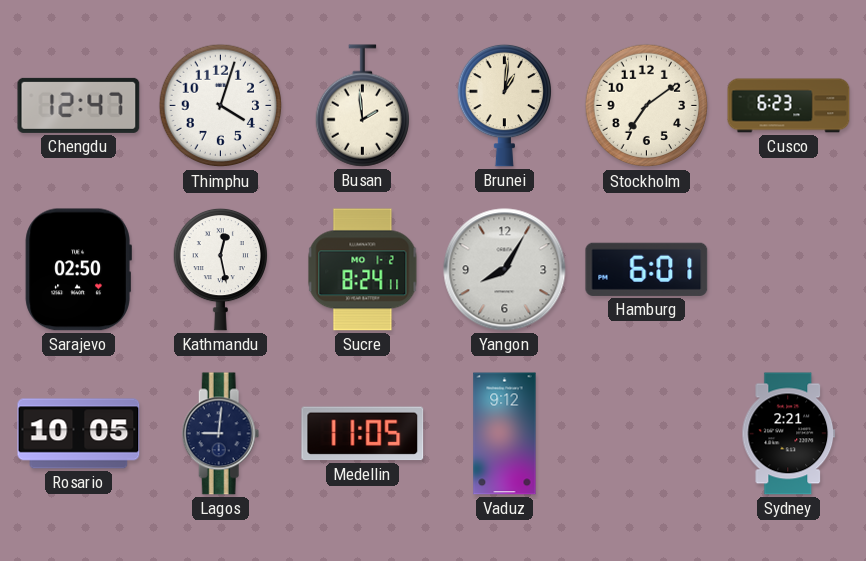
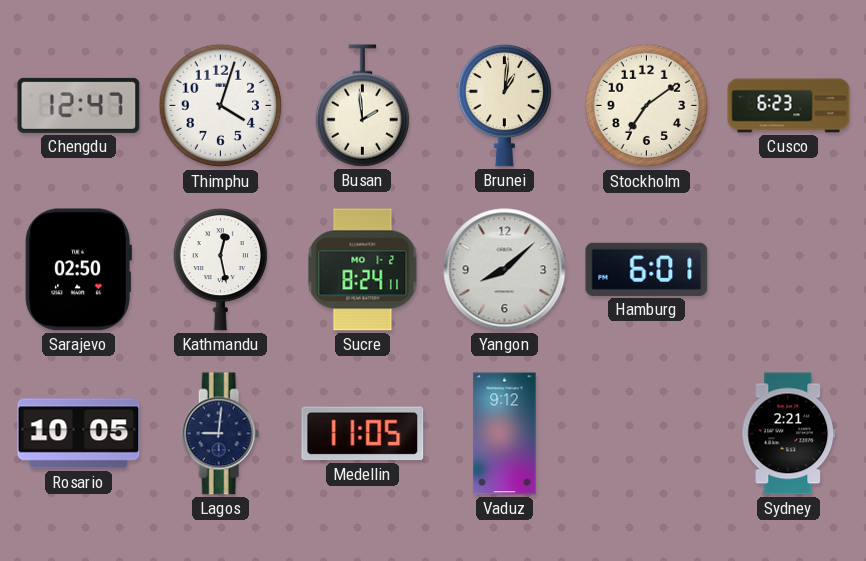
Yangon: 8:05 -> 8:08 (505, 270)
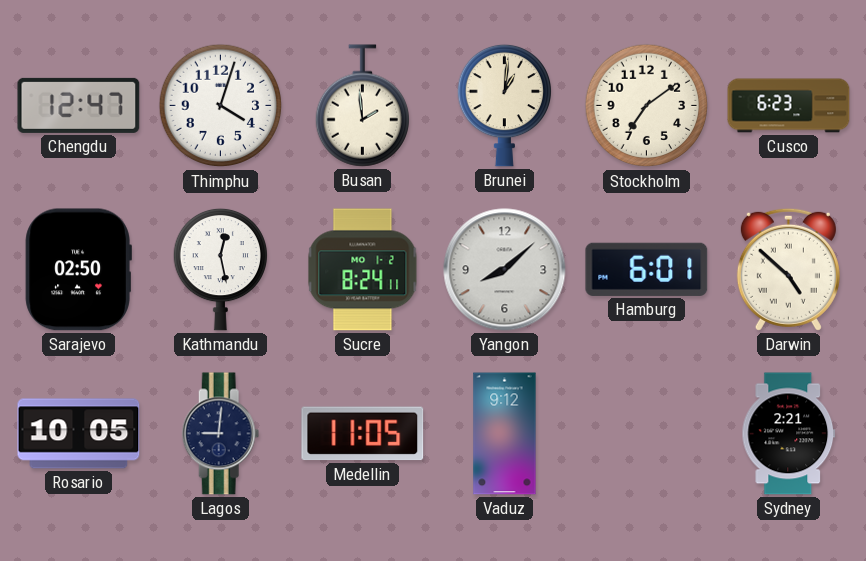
Darwin: none -> 4:52 (788, 269)
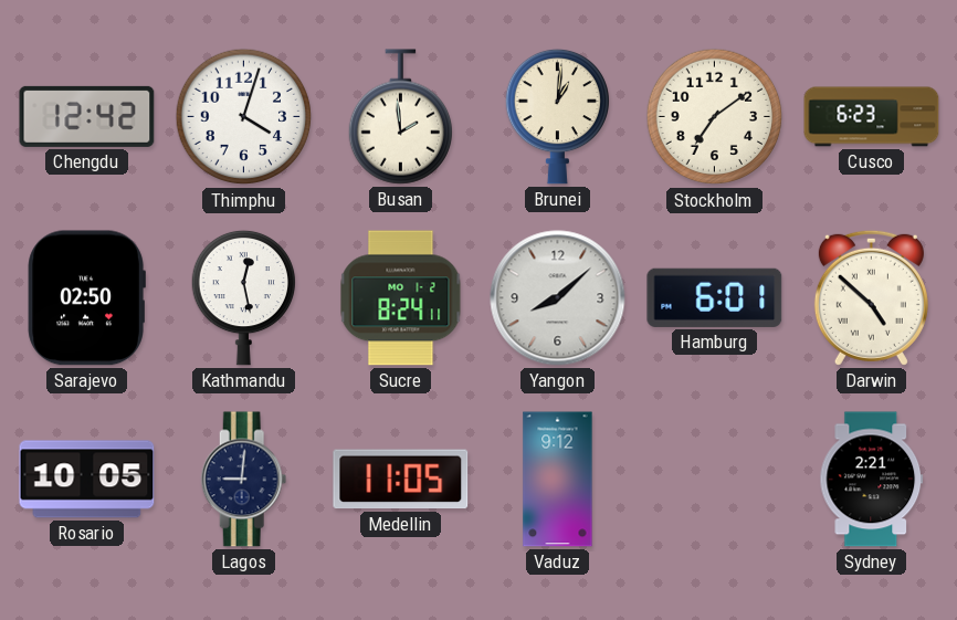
Chengdu: 12:47 -> 12:42 (87, 116)
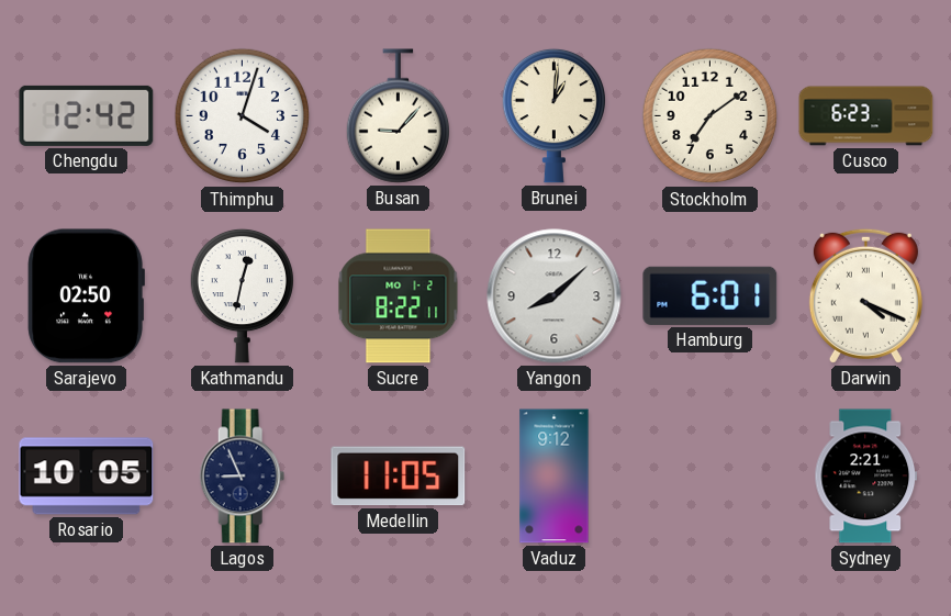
Busan: 1:59 -> 9:07 (398, 116)
Kathmandu: 12:28 -> 12:32 (242, 295)
Sucre: 8:24 -> 8:22 (399, 296)
Darwin: 4:52 -> 4:19 (865, 295)
Lagos: 9:01 -> 8:56 (243, 477)
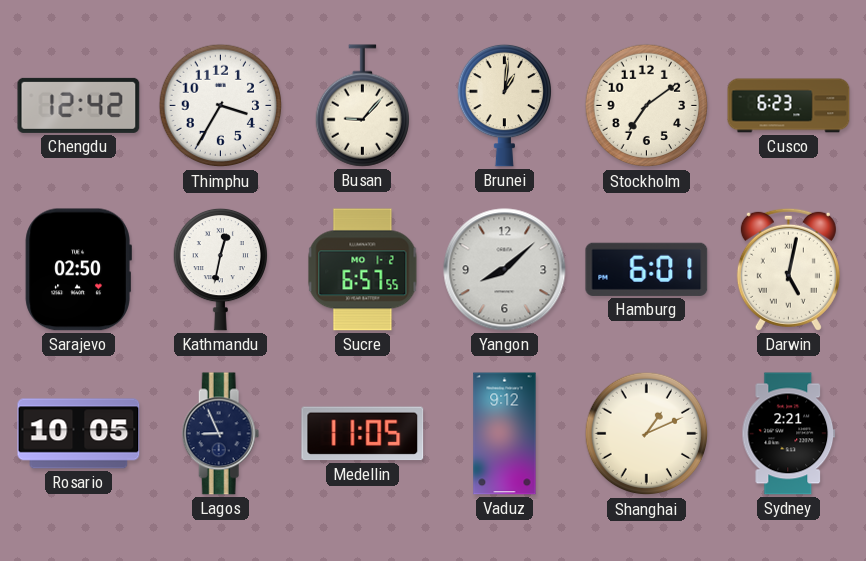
Thimphu: 4:03 -> 3:35 (221, 106)
Sucre: 8:22 -> 6:57 (363, 270)
Darwin: 4:19 -> 5:02 (788, 269)
Shanghai: none -> 1:11 (647, 434)
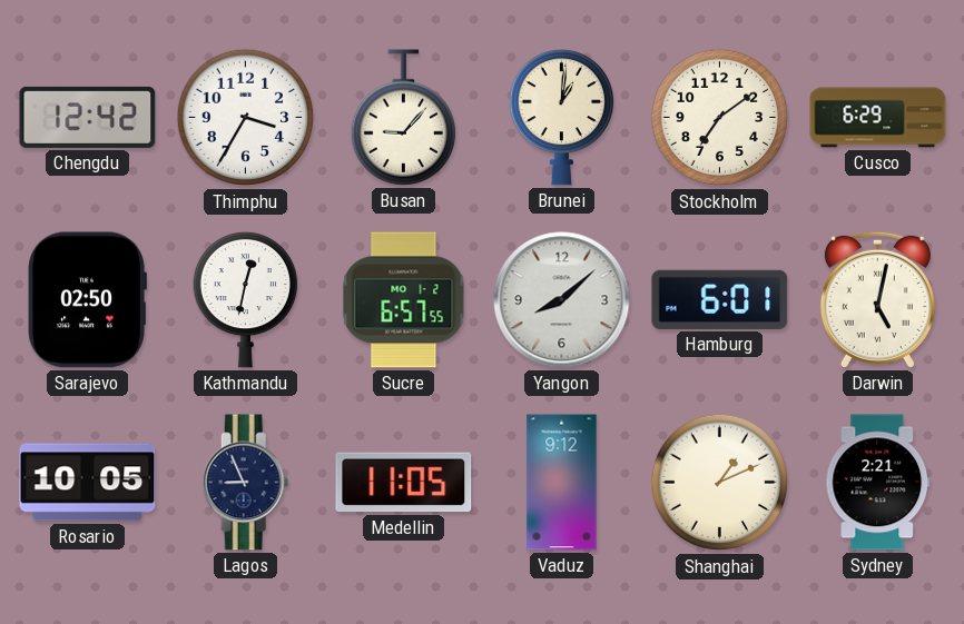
Cusco: 6:23 -> 6:29 (878, 118)
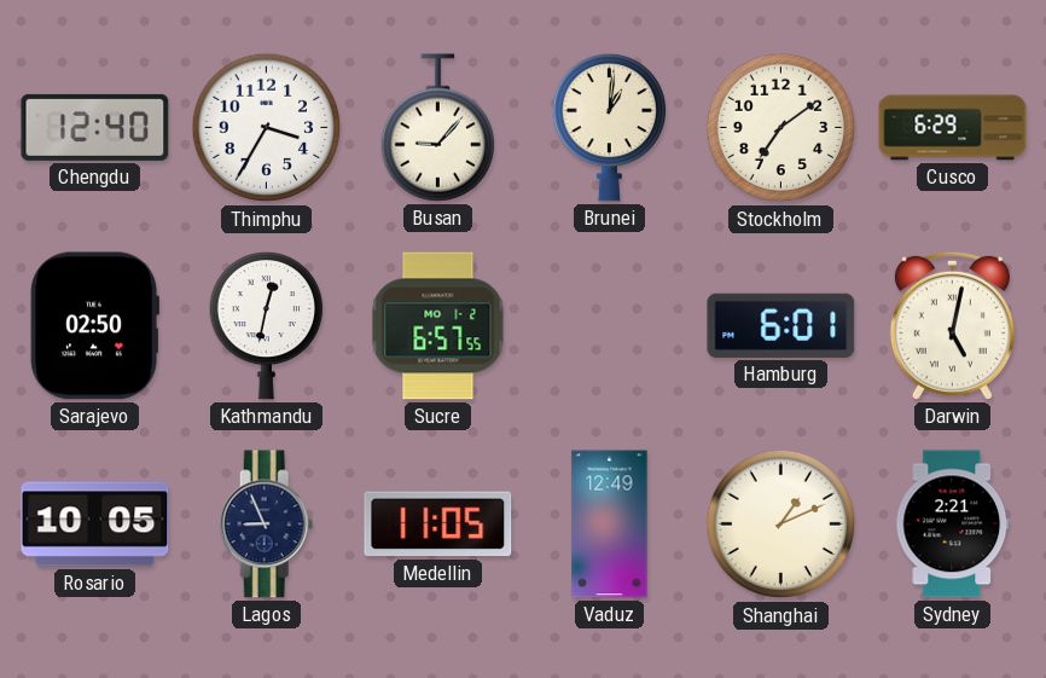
Chengdu: 12:42 -> 12:40 (95, 127)
Yangon: 8:08 -> none (562, 300)
Vaduz: 9:12 -> 12:49 (610, 525)
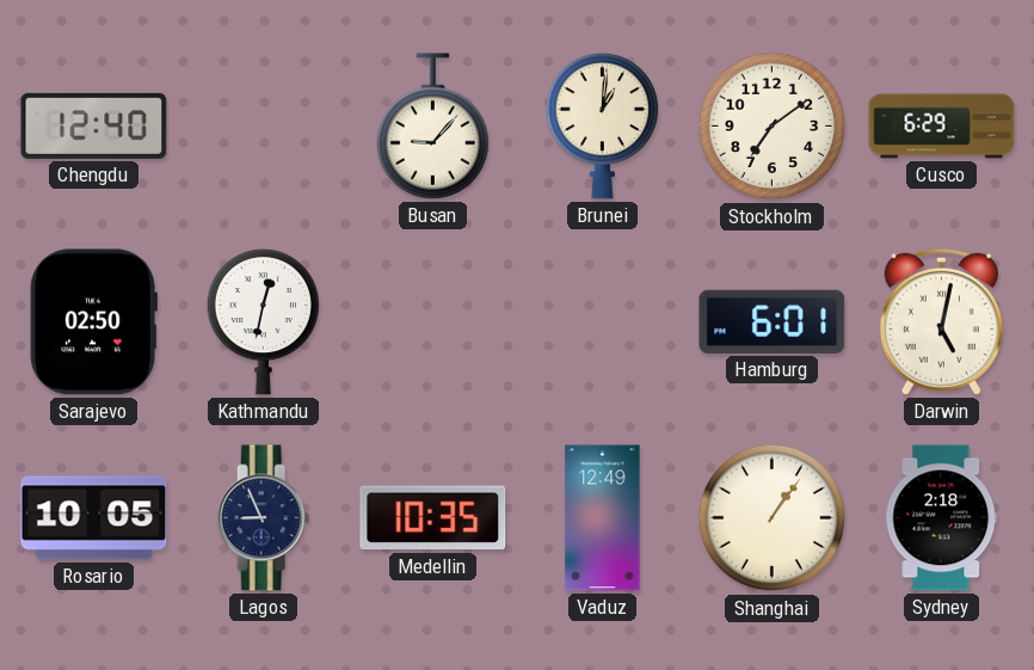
Thimphu: 3:35 -> none (267, 128)
Sucre: 6:57 -> none (438, 326)
Medellin: 11:05 -> 10:35 (433, 518)
Shanghai: 1:11 -> 1:06 (773, 518)
Sydney: 2:21 -> 2:18 (942, 518)
